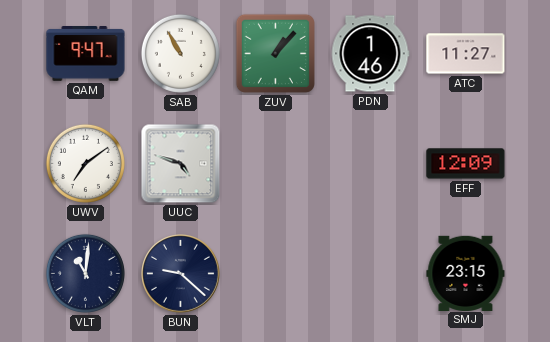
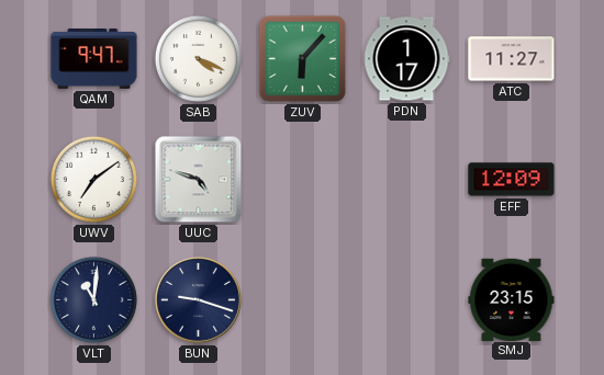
SAB: 10:55 -> 4:19 (198, 58)
ZUV: 1:07 -> 6:07 (302, 58)
PDN: 1:46 -> 1:17 (406, 59)
BUN: 9:22 -> 9:18 (199, 300)
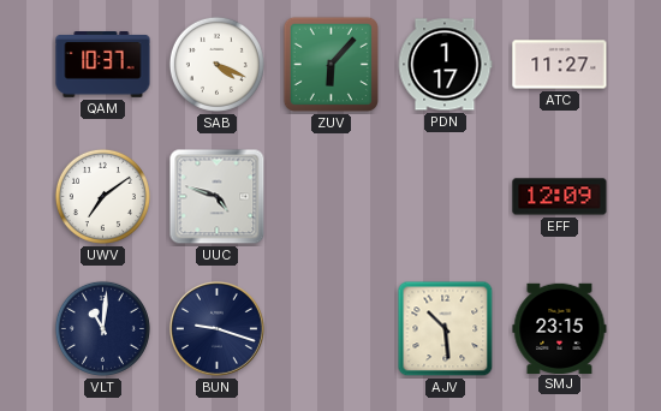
QAM: 9:47 -> 10:37 (103, 65)
AJV: none -> 10:29 (446, 329)
